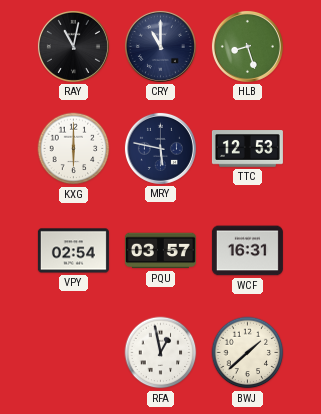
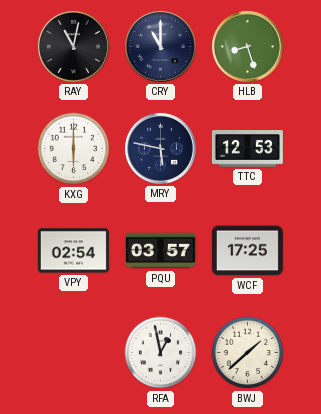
WCF: 16:31 -> 17:25 (247, 251)
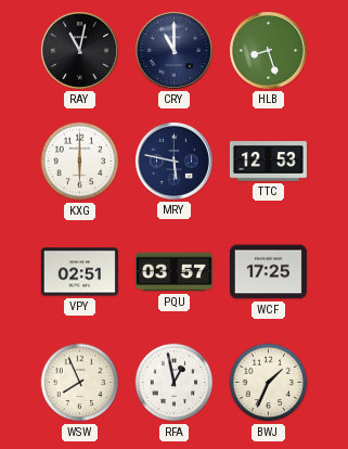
VPY: 02:54 -> 02:51 (79, 272)
WSW: none -> 7:56 (80, 383)
BWJ: 1:38 -> 1:34 (269, 383)
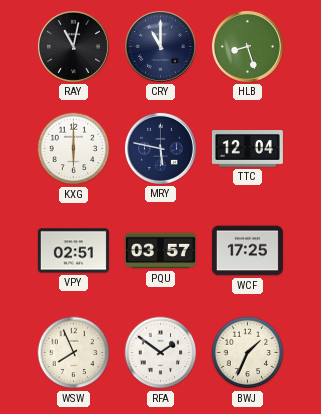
TTC: 12:53 -> 12:04 (247, 149)
RFA: 12:58 -> 1:51 (161, 353)
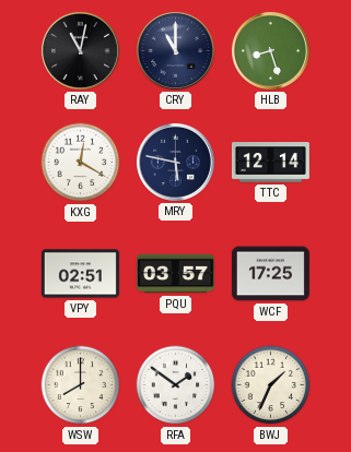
KXG: 6:00 -> 12:20 (81, 163)
TTC: 12:04 -> 12:14 (270, 163)
WSW: 7:56 -> 8:00 (81, 385)
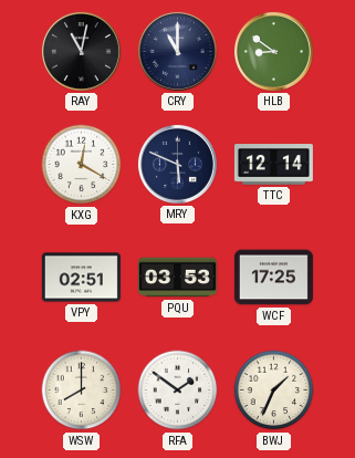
HLB: 8:27 -> 8:51 (273, 51)
MRY: 5:47 -> 5:49 (177, 164)
PQU: 03:57 -> 03:53 (177, 278)
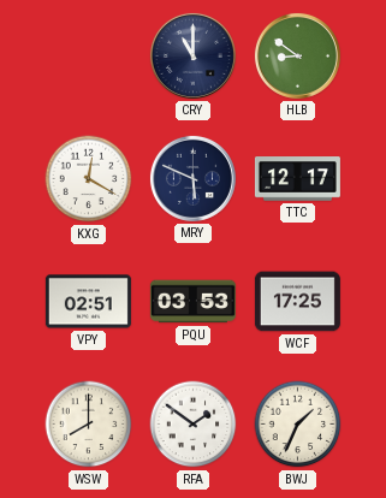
RAY: 11:02 -> none (81, 51)
TTC: 12:14 -> 12:17 (297, 179)
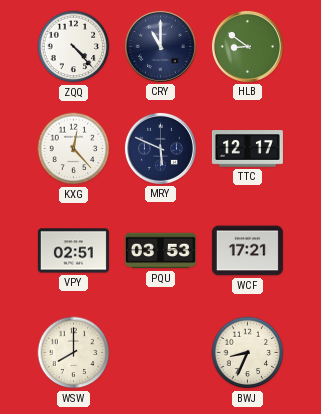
ZQQ: none -> 4:23 (74, 47)
KXG: 12:20 -> 12:23 (74, 149)
WCF: 17:25 -> 17:21 (247, 251)
RFA: 1:51 -> none (194, 425)
BWJ: 1:34 -> 8:34 (248, 353)
